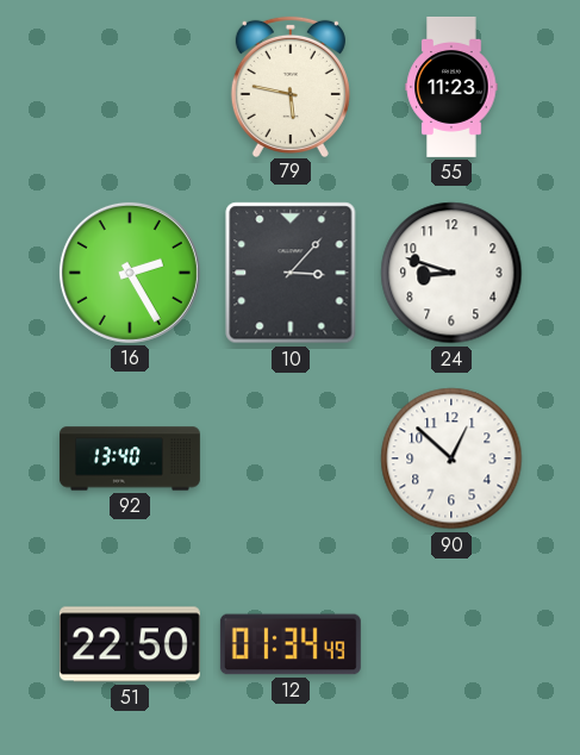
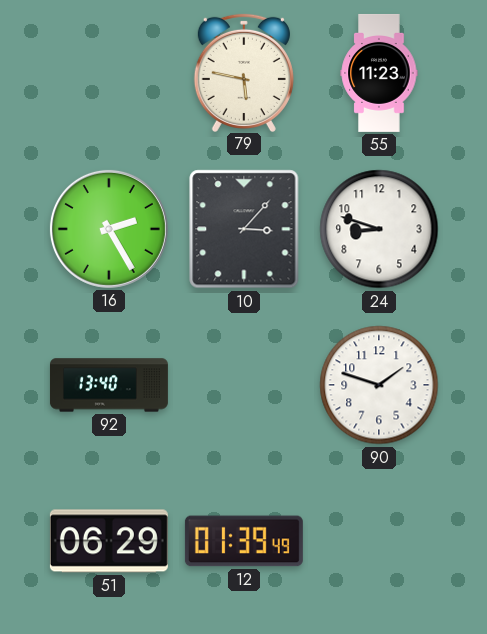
90: 12:52 -> 1:48 (379, 385)
51: 22:50 -> 06:29 (109, 541)
12: 01:34 -> 01:39 (244, 541)
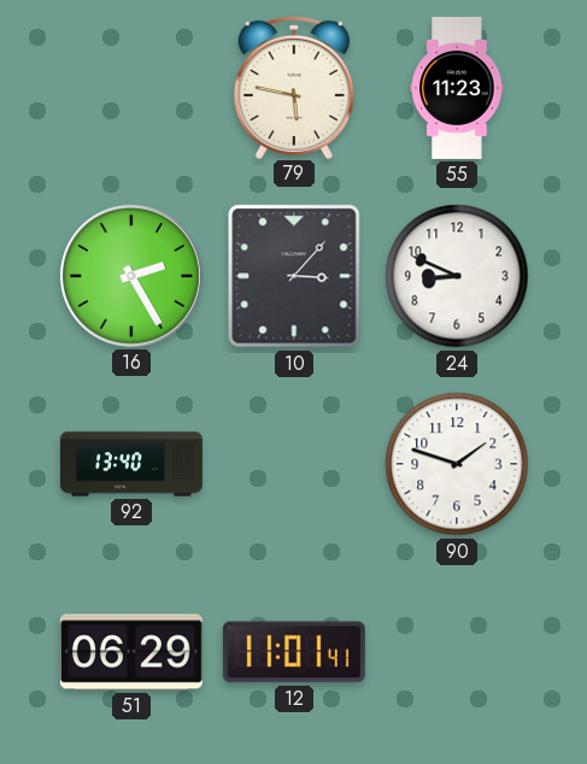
24: 8:48 -> 8:49 (457, 276)
12: 01:39 -> 11:01 (294, 652)
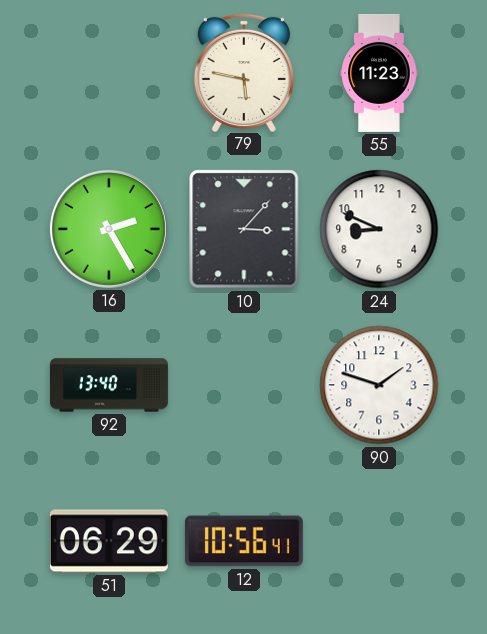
12: 11:01 -> 10:56 (244, 541)
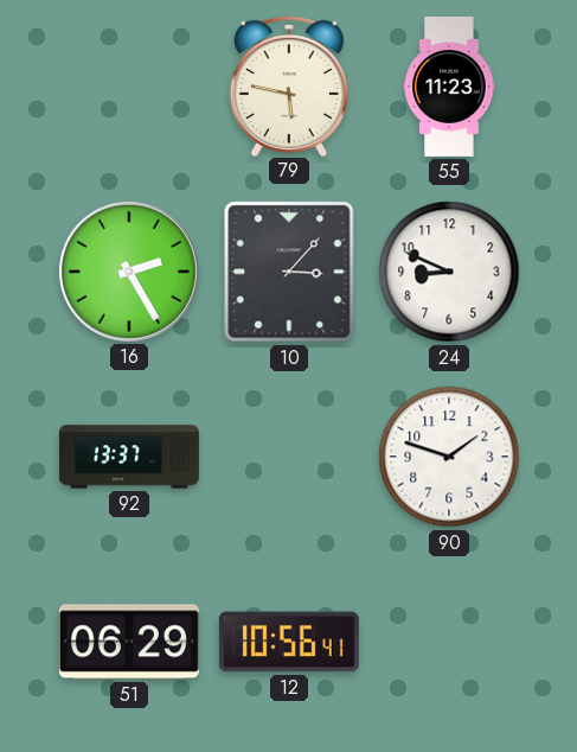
92: 13:40 -> 13:37 (129, 457)
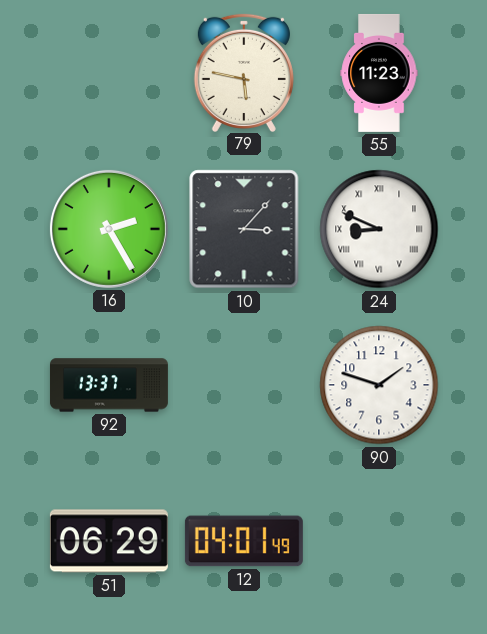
24 numerals: Arabic -> Roman (379, 229)
12: 10:56 -> 04:01 (244, 541)
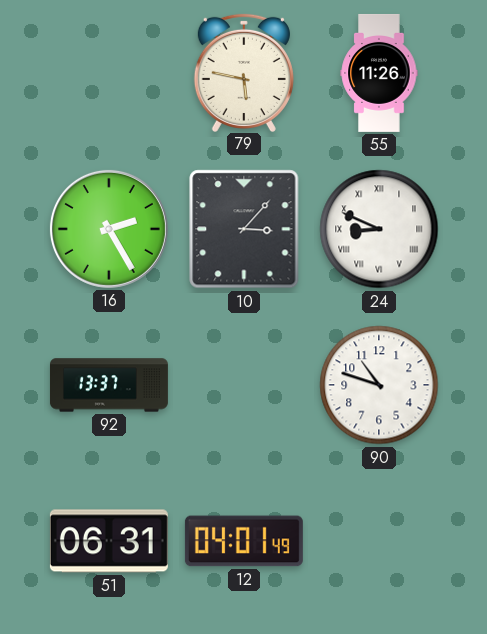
55: 11:23 -> 11:26 (379, 73)
90: 1:48 -> 10:48 (379, 385)
51: 06:29 -> 06:31 (109, 541)
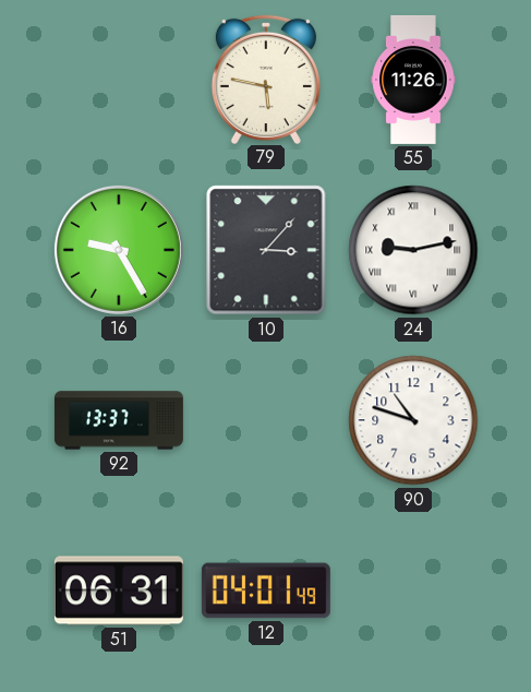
16: 2:25 -> 9:25 (119, 250)
24: 8:49 -> 9:13 (413, 250)
